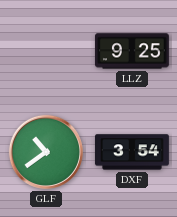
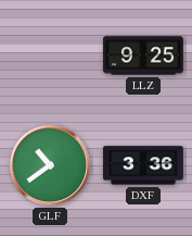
DXF: 3:54 -> 3:36 (143, 165)
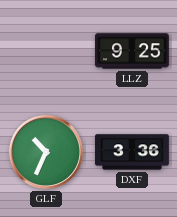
GLF: 10:39 -> 10:34 (45, 152)
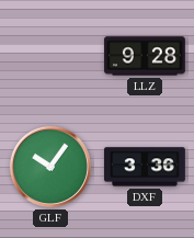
LLZ: 9:25 -> 9:28 (145, 56)
GLF: 10:34 -> 10:06 (49, 167)
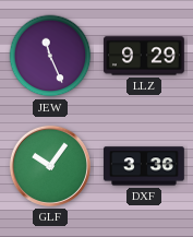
JEW: none -> 11:26 (50, 56)
LLZ: 9:28 -> 9:29 (144, 56)
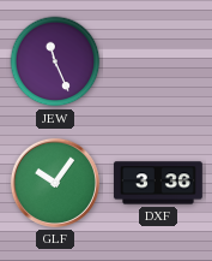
LLZ: 9:29 -> none (144, 56)
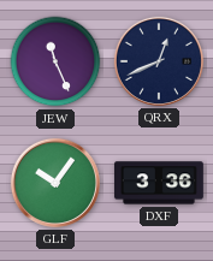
QRX: none -> 12:41 (158, 61)
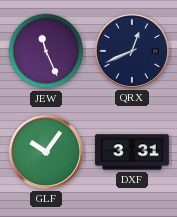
DXF: 3:36 -> 3:31 (132, 152)
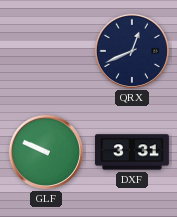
JEW: 11:26 -> none (46, 51)
GLF: 10:06 -> 9:49 (45, 152)
